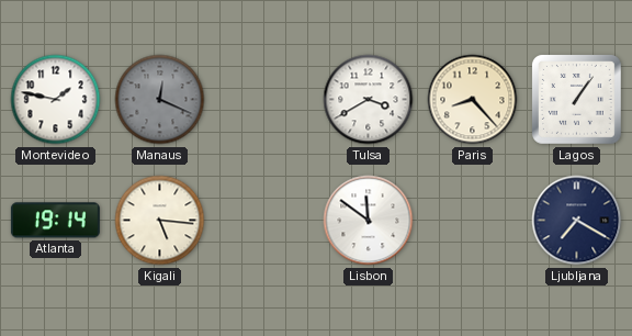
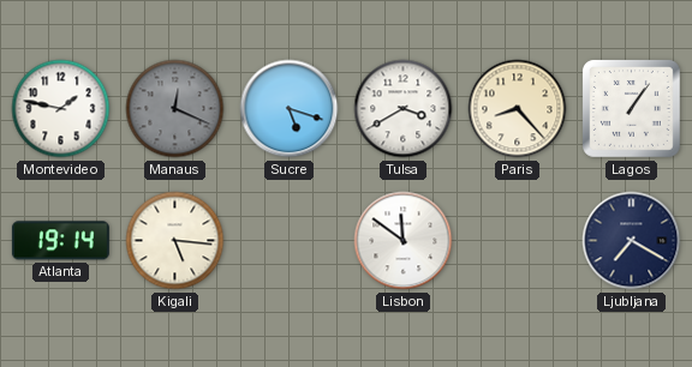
Sucre: none -> 5:18 (290, 109)
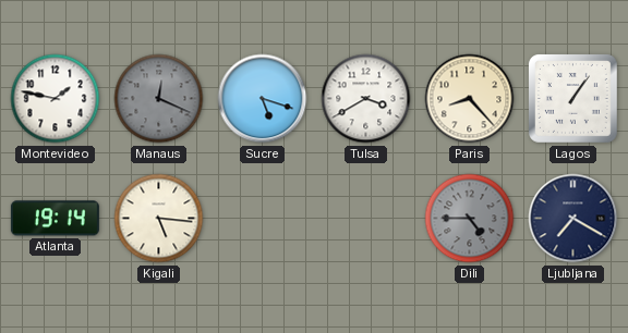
Lisbon: 11:51 -> none (404, 241)
Dili: none -> 4:45 (470, 219)
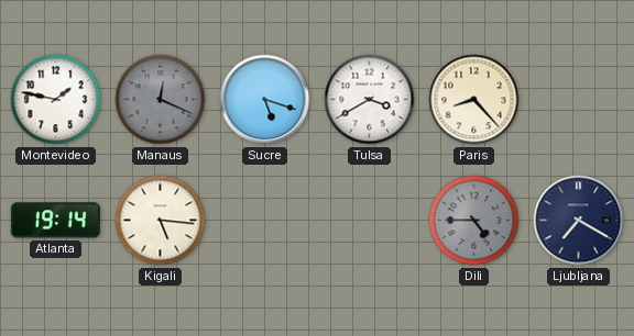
Lagos: 1:06 -> none (572, 98)
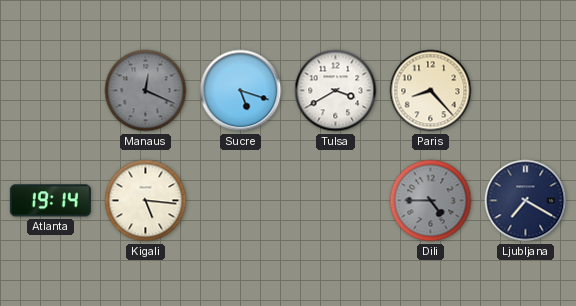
Montevideo: 1:47 -> none (56, 100)
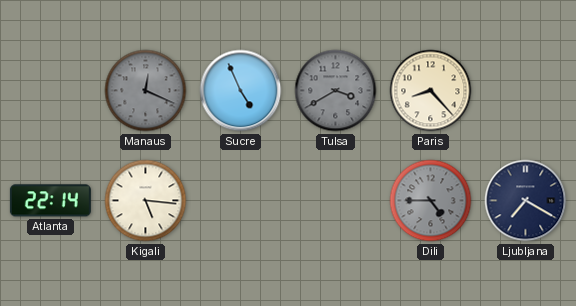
Sucre: 5:18 -> 4:56 (241, 91)
Tulsa dial: white -> grey (336, 91)
Atlanta: 19:14 -> 22:14 (50, 201)
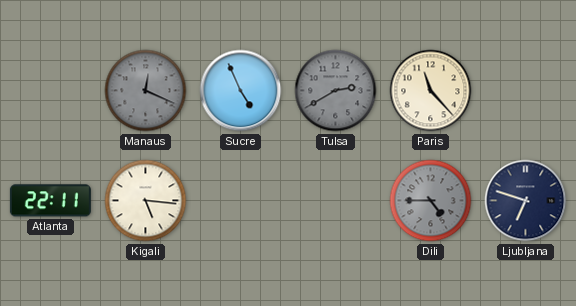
Tulsa: 3:40 -> 2:40 (336, 91)
Paris: 8:23 -> 11:23 (431, 91)
Atlanta: 22:14 -> 22:11 (50, 201)
Ljubljana: 7:20 -> 6:48 (526, 201)
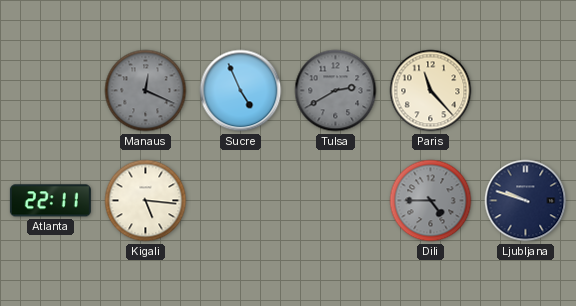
Ljubljana: 6:48 -> 9:48 (526, 201)
